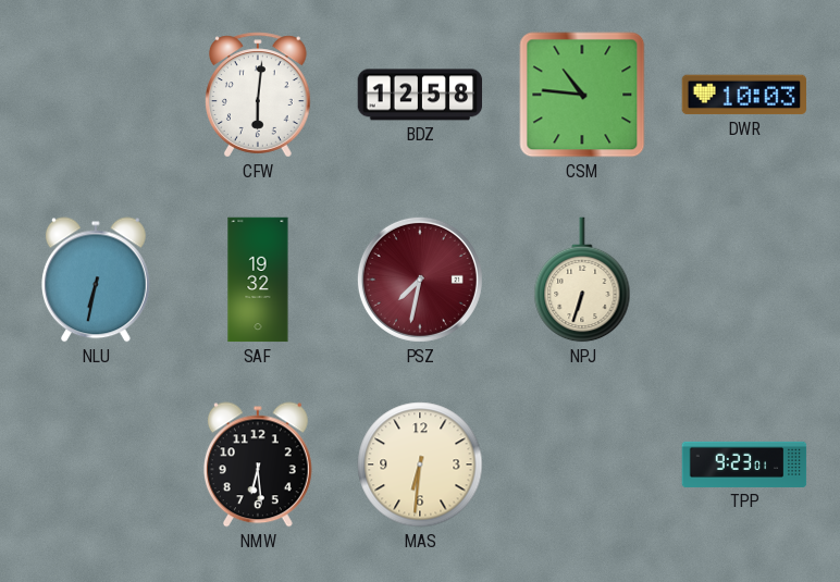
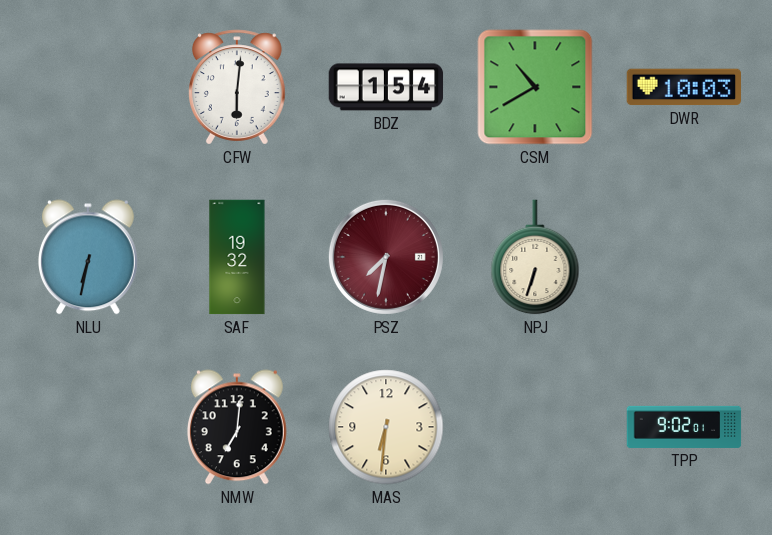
BDZ: 12:58 -> 1:54 (386, 87)
CSM: 10:46 -> 10:40 (535, 87)
NMW: 6:29 -> 7:01 (237, 427)
TPP: 9:23 -> 9:02 (684, 427)
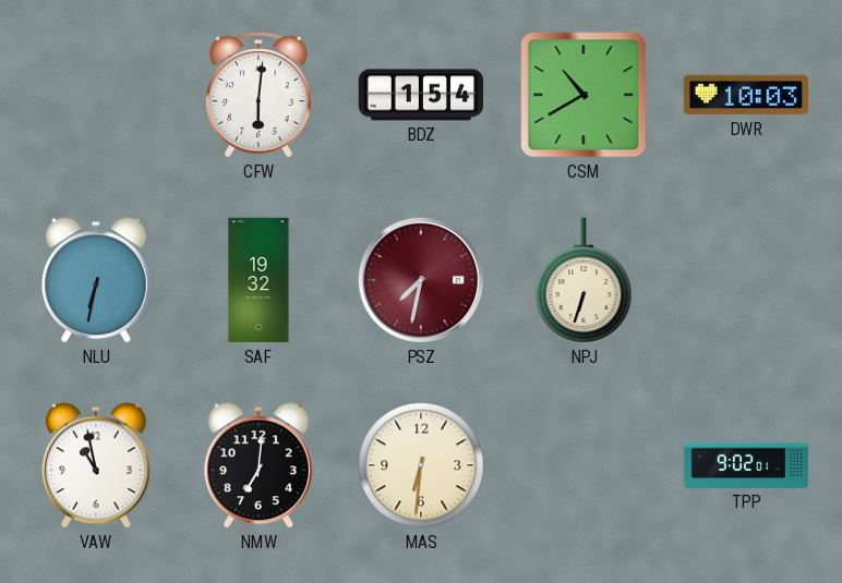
VAW: none -> 10:58 (96, 465)
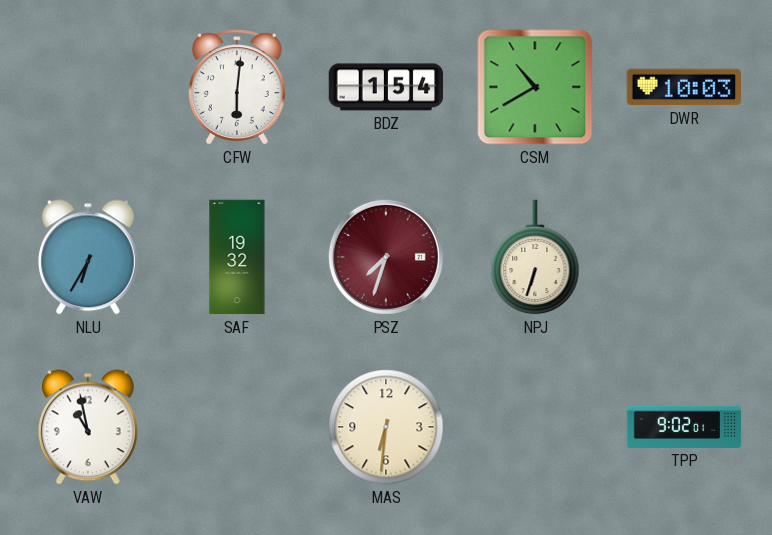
NLU: 6:32 -> 6:35 (88, 257)
PSZ: 7:32 -> 7:33 (386, 257)
NMW: 7:01 -> none (258, 465)
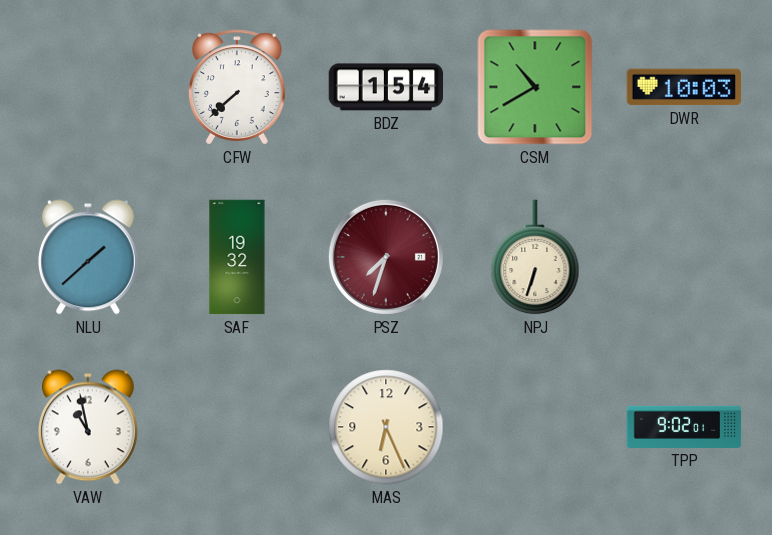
CFW: 6:01 -> 7:38 (238, 87)
NLU: 6:35 -> 1:38 (88, 257)
MAS: 6:31 -> 6:26 (386, 427)
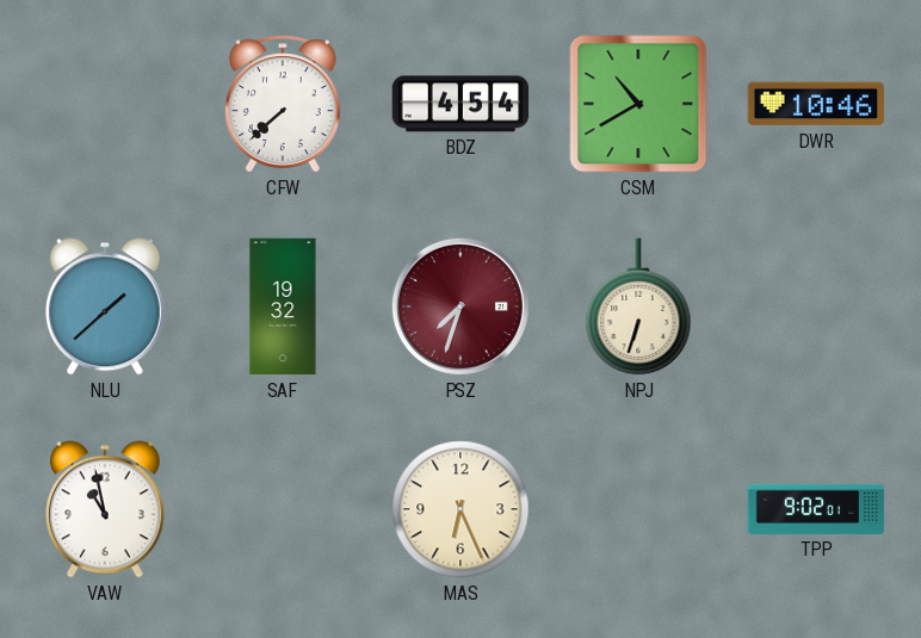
BDZ: 1:54 -> 4:54 (460, 104)
DWR: 10:03 -> 10:46 (816, 104)
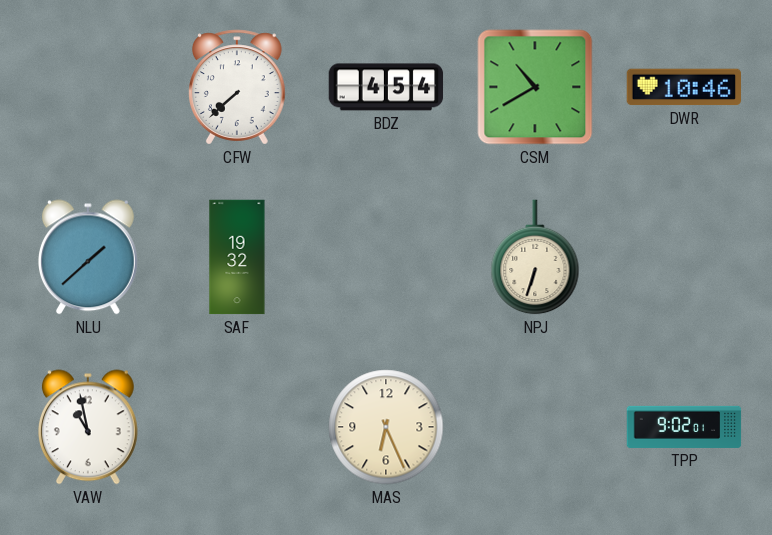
PSZ: 7:33 -> none (460, 306)
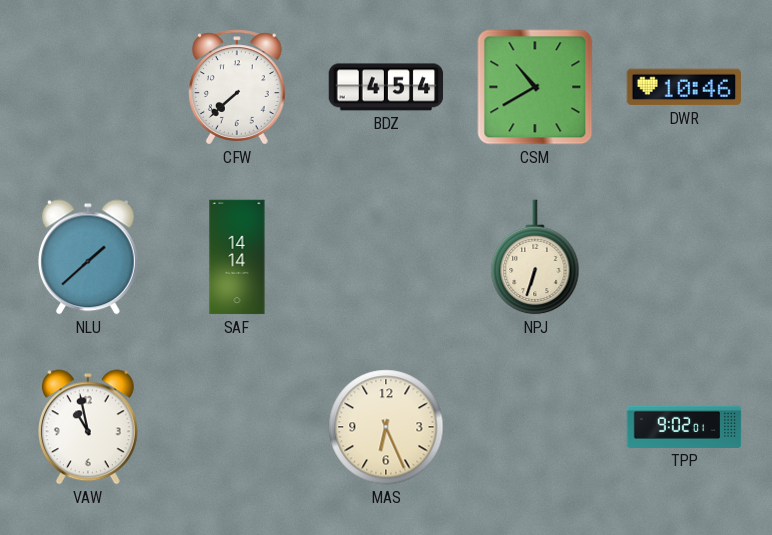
SAF: 19:32 -> 14:14 (237, 257)
